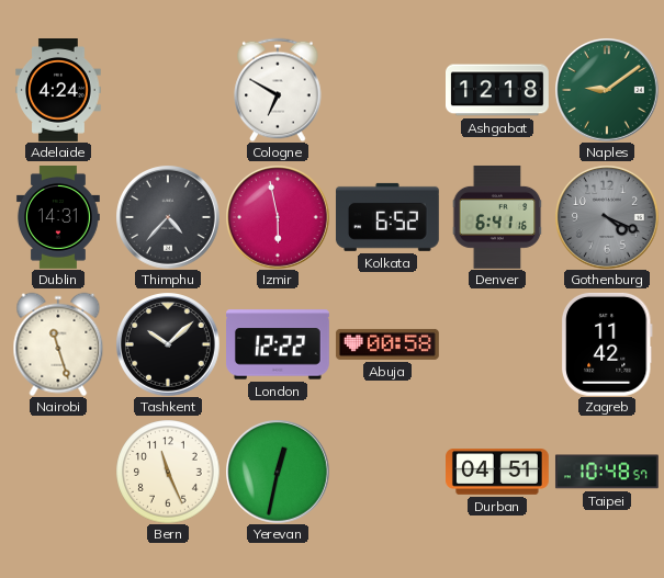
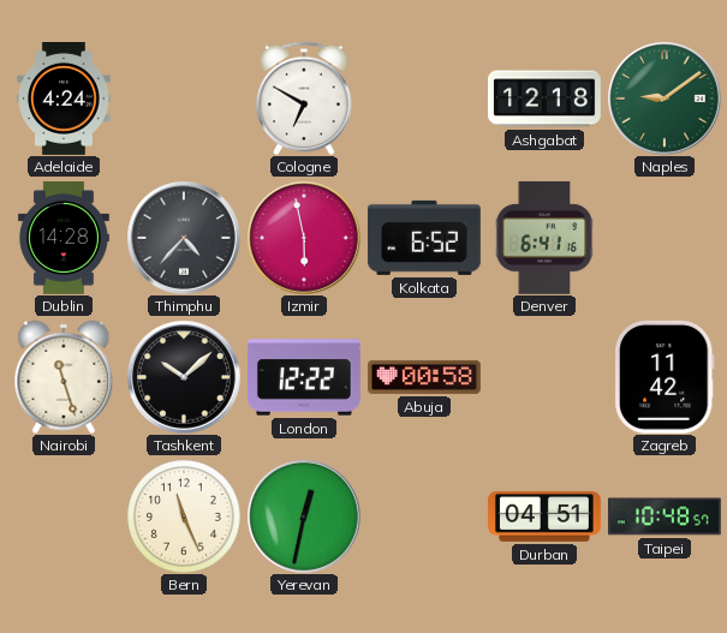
Dublin: 14:31 -> 14:28 (64, 239)
Gothenburg: 4:19 -> none (607, 217)
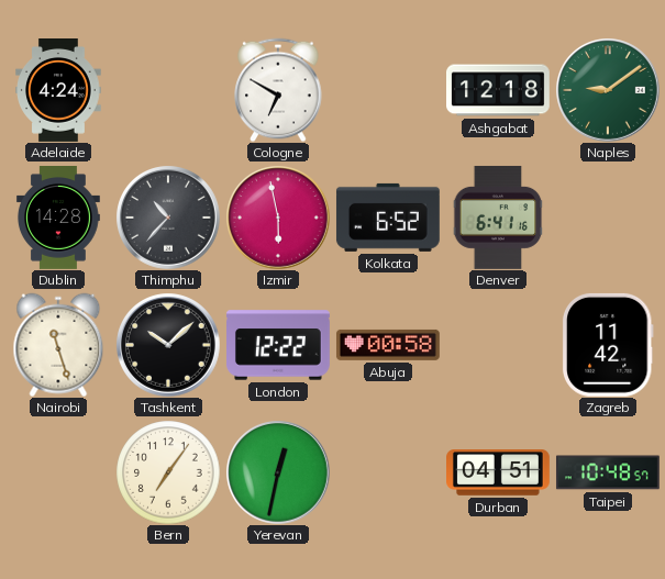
Thimphu: 4:37 -> 10:37 (168, 218)
Bern: 11:26 -> 7:06 (168, 472)
